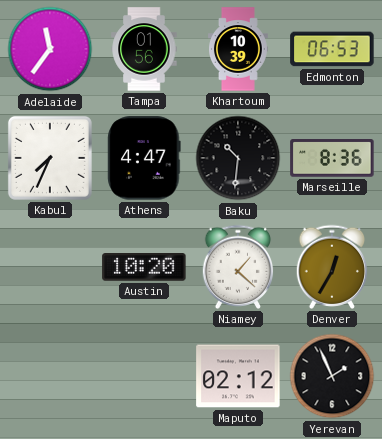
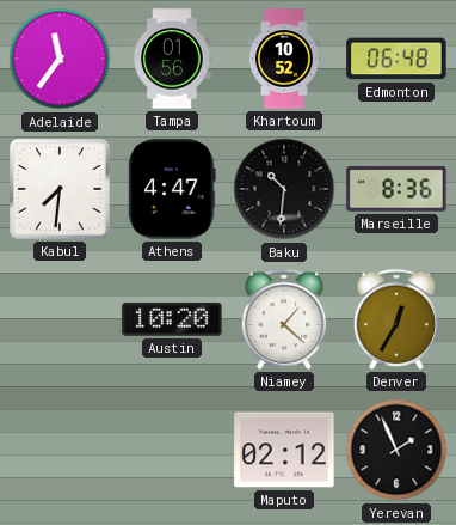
Khartoum: 10:39 -> 10:52 (285, 59)
Edmonton: 06:53 -> 06:48 (396, 59)
Kabul: 7:34 -> 7:31 (60, 189)
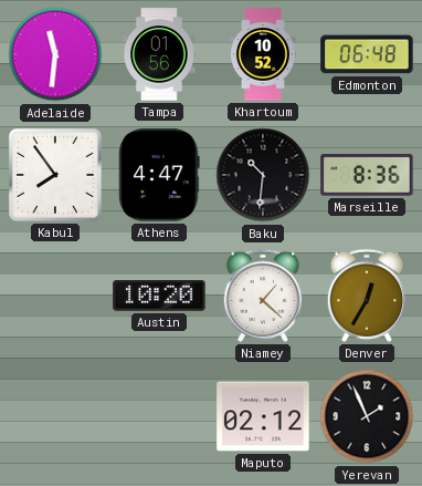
Adelaide: 11:36 -> 11:31 (55, 54)
Kabul: 7:31 -> 7:54 (55, 175)
